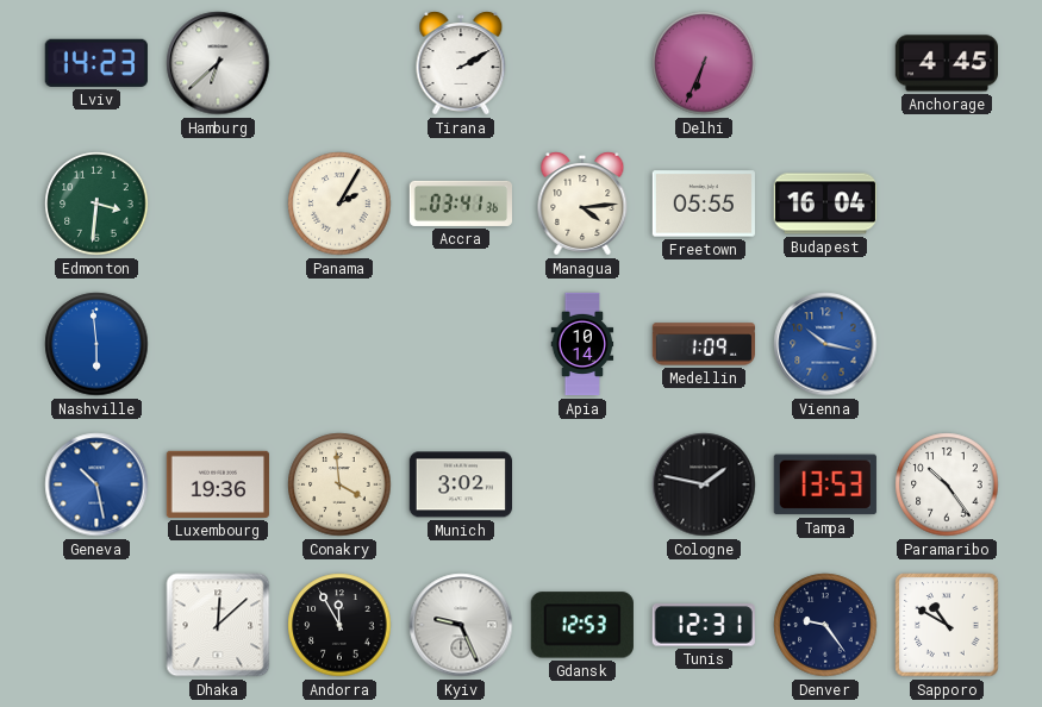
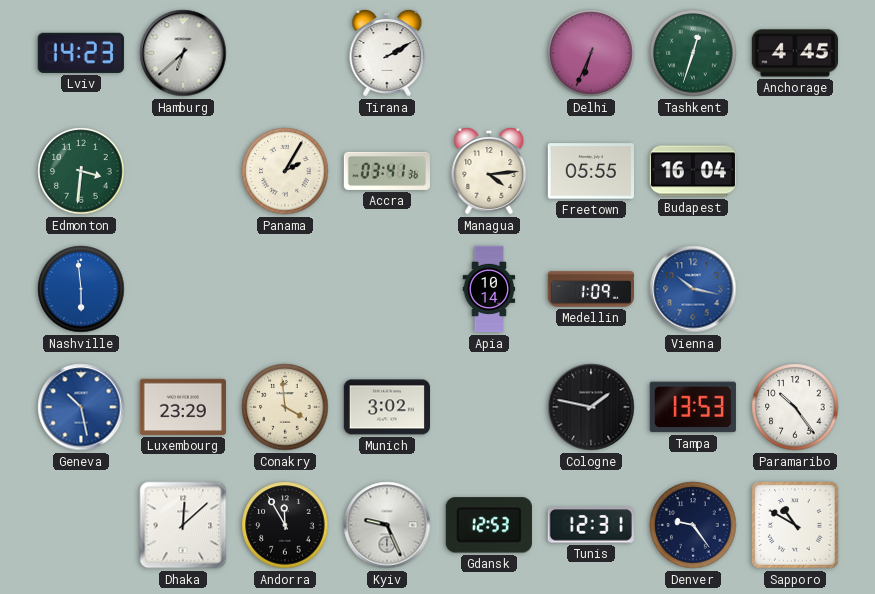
Tashkent: none -> 12:33 (693, 53)
Luxembourg: 19:36 -> 23:29 (183, 407)
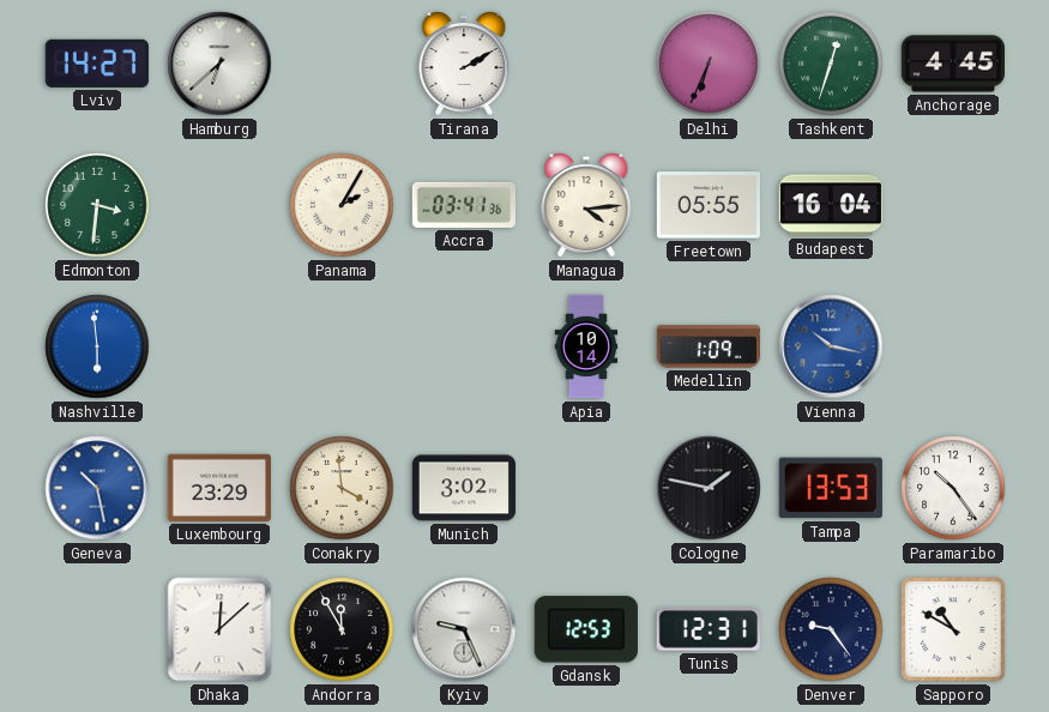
Lviv: 14:23 -> 14:27 (97, 64)
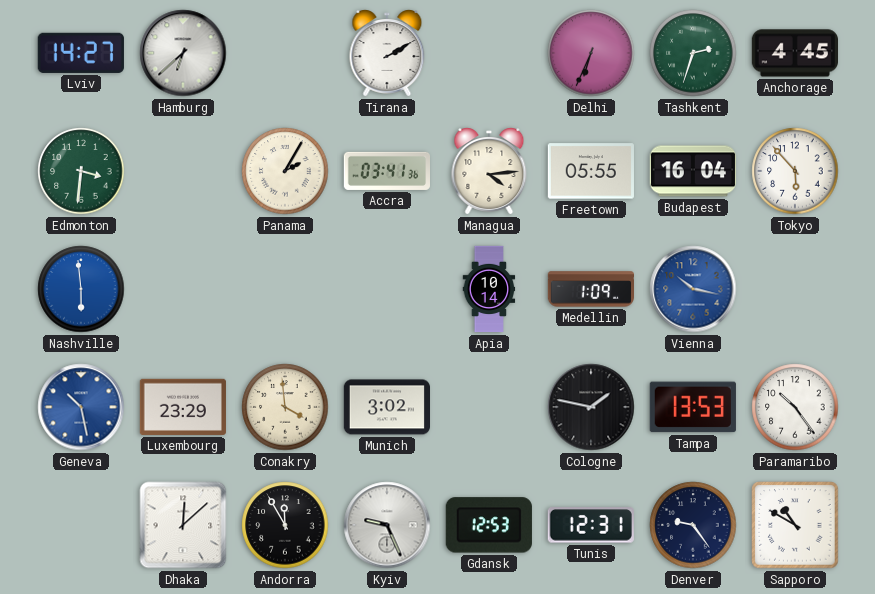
Tashkent: 12:33 -> 2:33 (693, 53)
Tokyo: none -> 5:53 (795, 171)
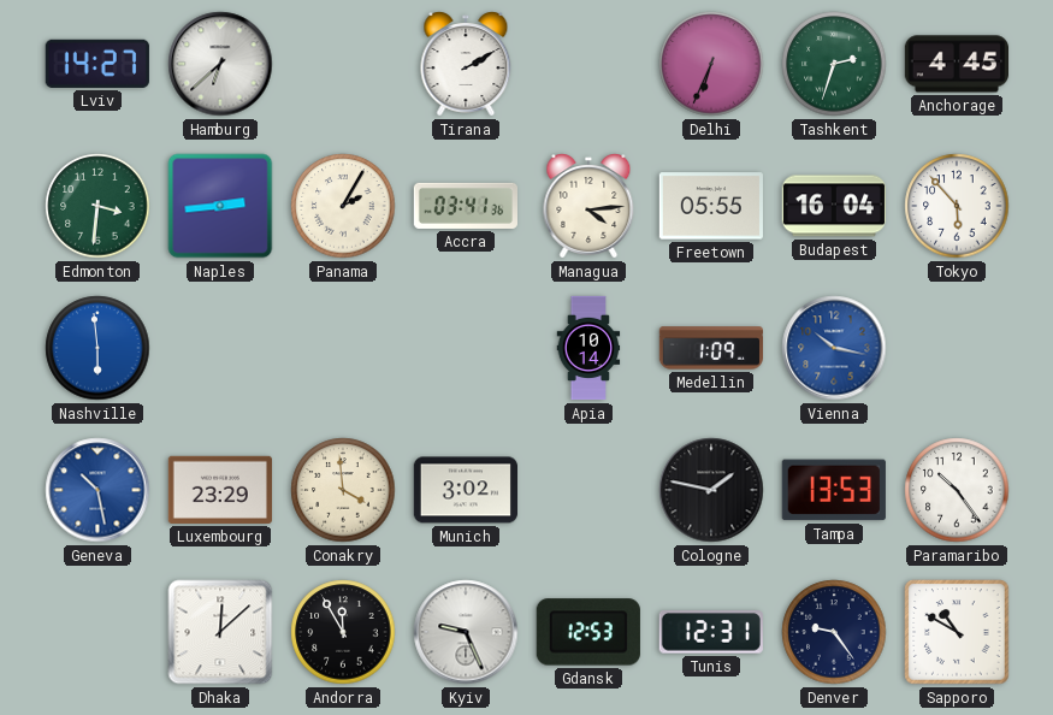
Naples: none -> 2:44 (220, 206)
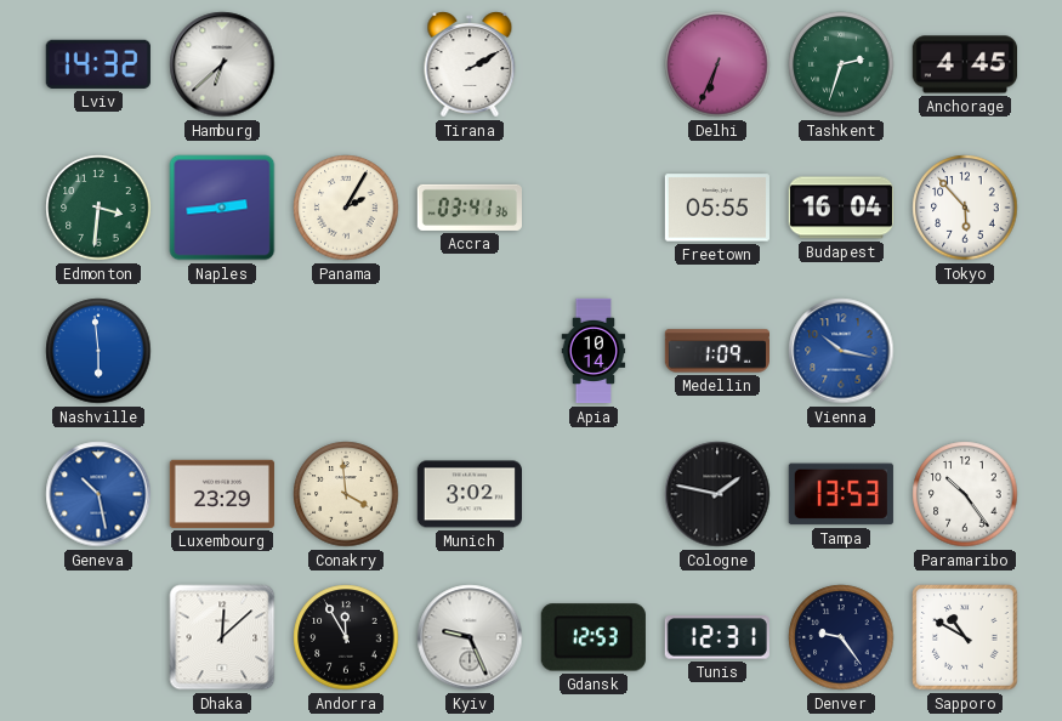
Lviv: 14:27 -> 14:32 (98, 64)
Managua: 4:14 -> none (588, 206)
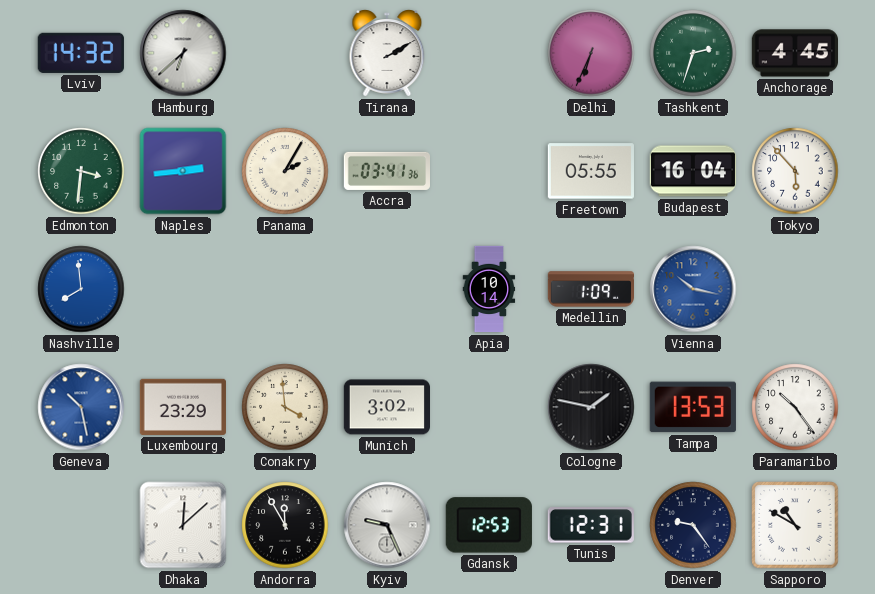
Nashville: 5:59 -> 7:59 (81, 289)
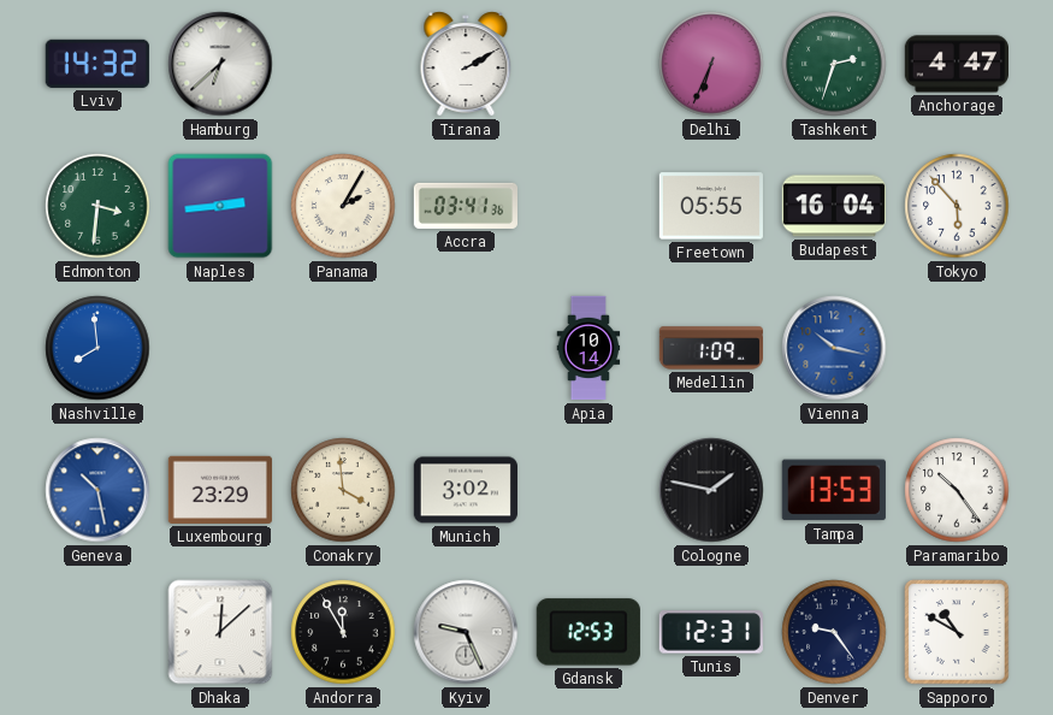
Anchorage: 4:45 -> 4:47 (956, 64)
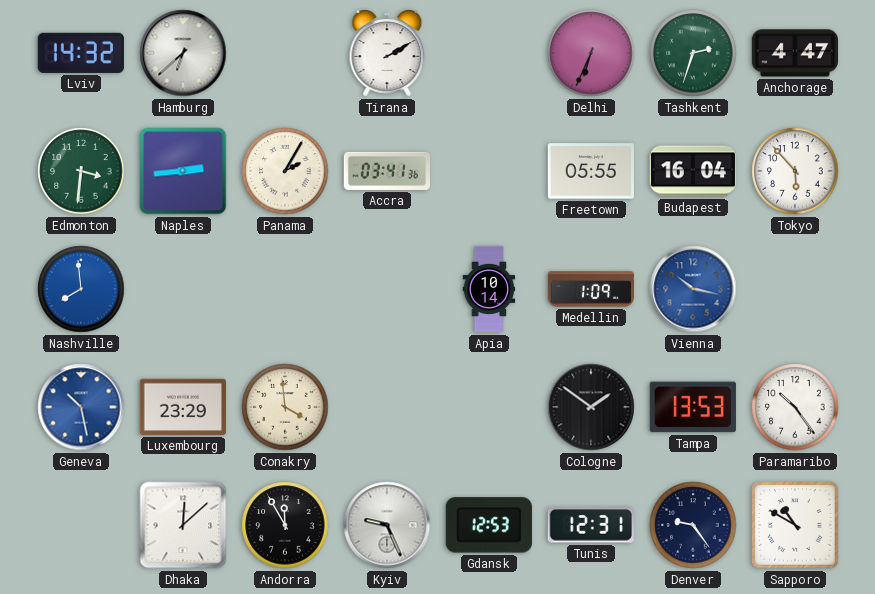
Munich: 3:02 -> none (465, 490)
Cologne: 1:47 -> 1:51 (591, 407)
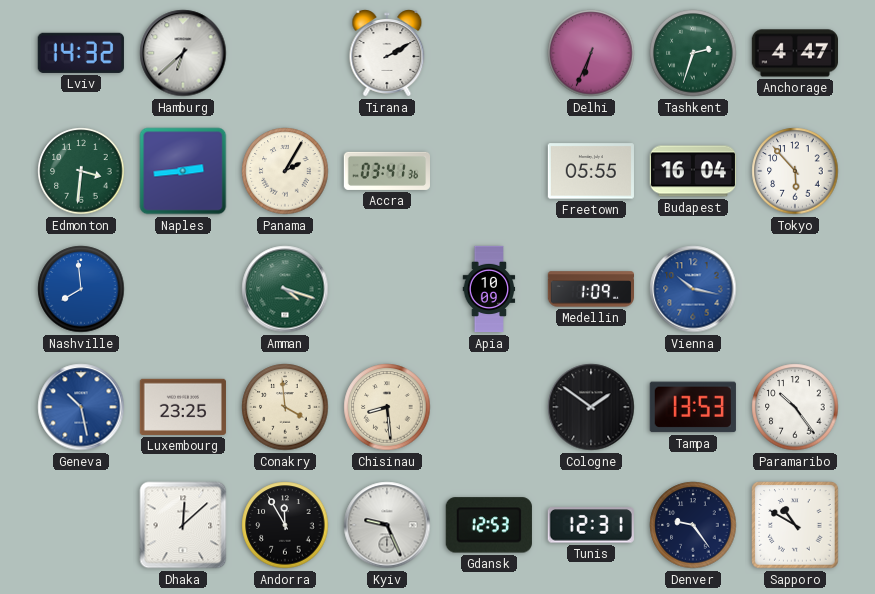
Amman: none -> 4:18 (285, 289)
Apia: 10:14 -> 10:09 (489, 289)
Luxembourg: 23:29 -> 23:25 (183, 407)
Chisinau: none -> 8:29 (387, 407)
